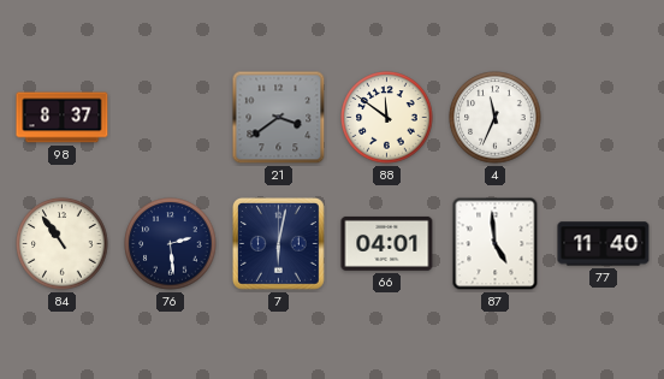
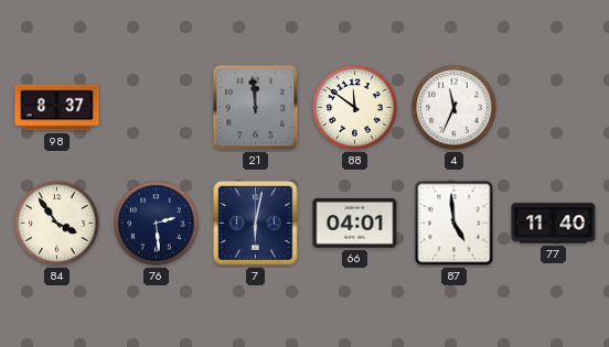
21: 3:39 -> 11:59 (256, 108)
84: 10:54 -> 3:54 (57, 224)
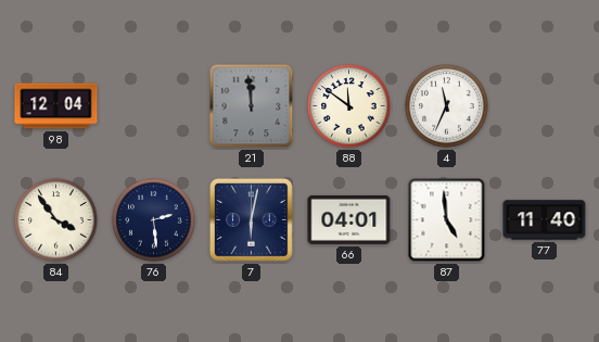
98: 8:37 -> 12:04 (56, 106)
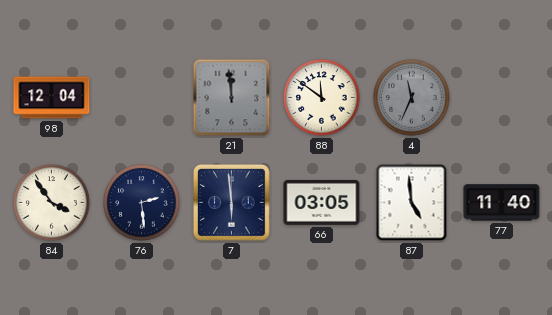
4 dial: white -> grey (412, 98)
7: 6:02 -> 5:59 (232, 203)
66: 04:01 -> 03:05 (322, 202)
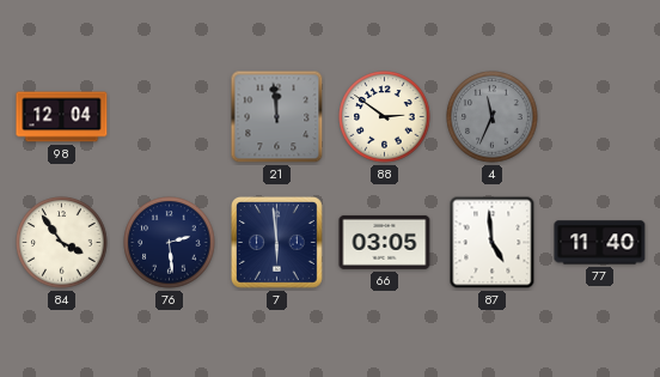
88: 11:51 -> 2:51 (385, 117)
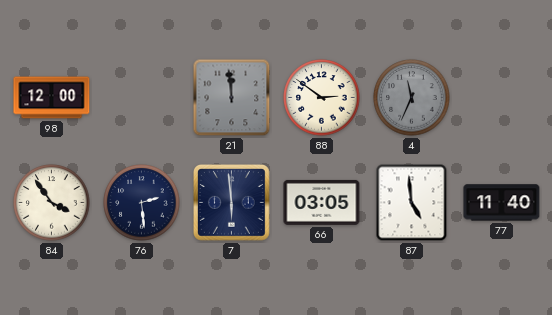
98: 12:04 -> 12:00 (52, 98)
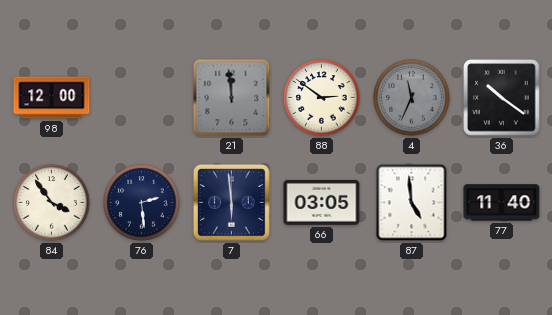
36: none -> 10:21 (502, 98)
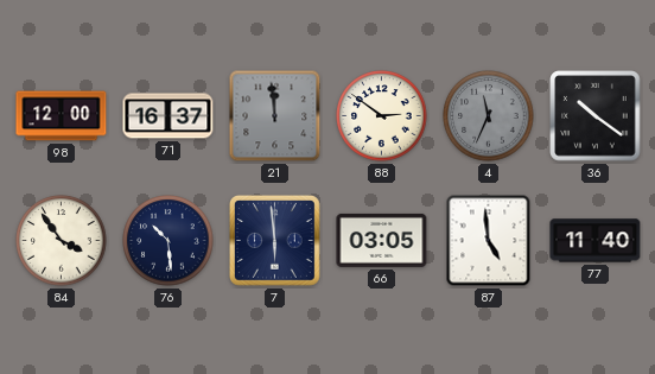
71: none -> 16:37 (168, 116)
76: 2:29 -> 10:29 (168, 241)
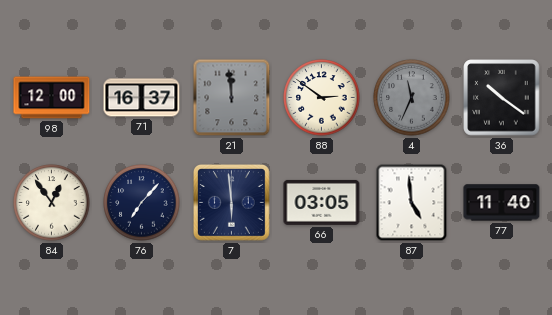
84: 3:54 -> 12:54 (52, 203)
76: 10:29 -> 7:07 (142, 203)
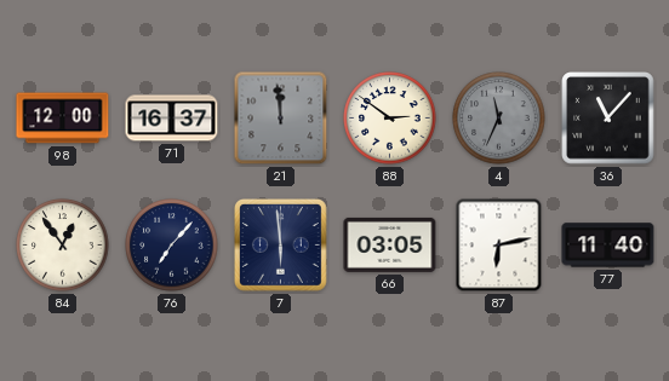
36: 10:21 -> 11:07 (608, 119)
87: 4:59 -> 6:13 (499, 246)
